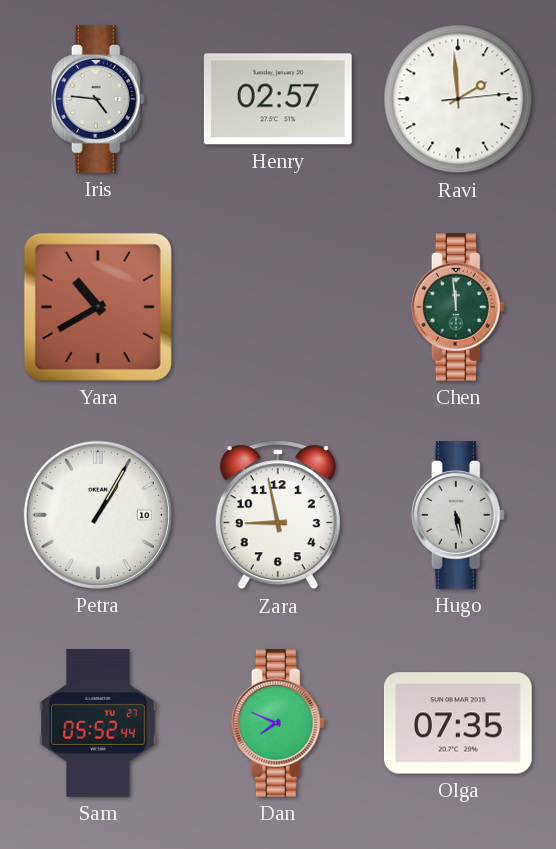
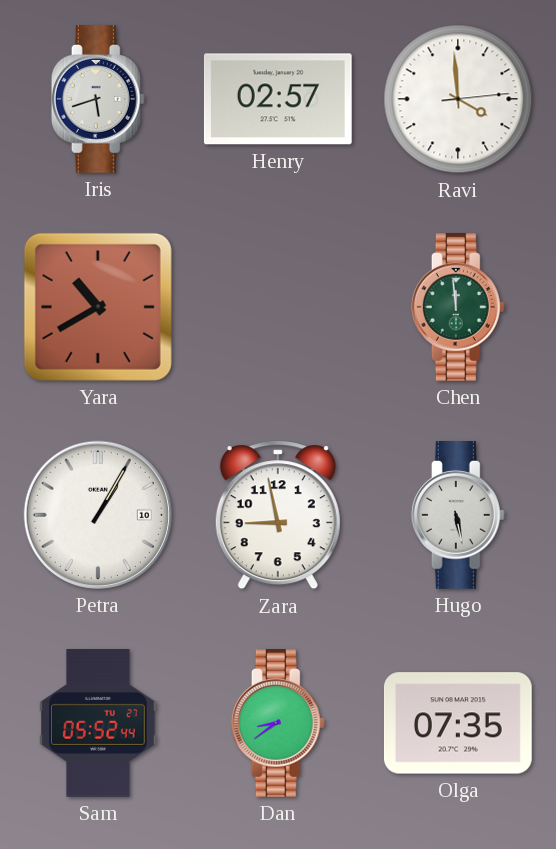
Iris: 4:46 -> 5:42 (98, 100)
Ravi: 1:59 -> 3:59 (458, 99)
Dan: 7:49 -> 8:39 (278, 724)
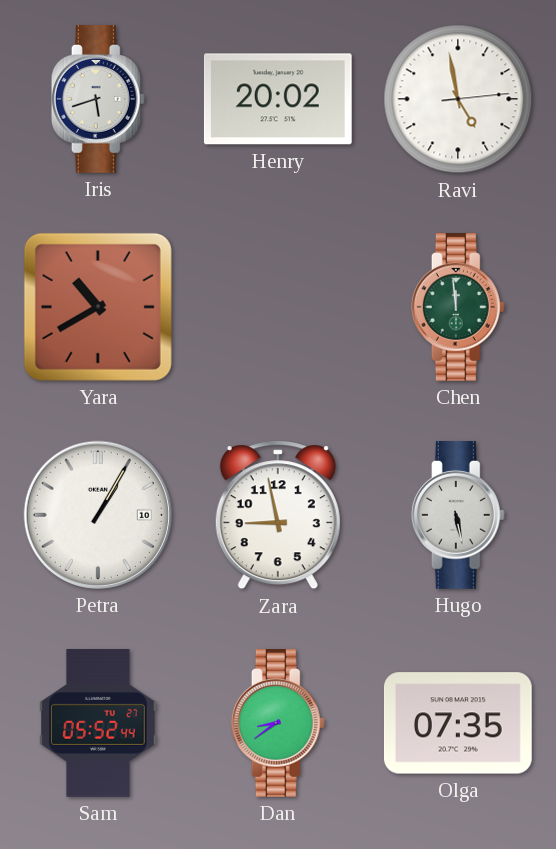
Henry: 02:57 -> 20:02 (278, 99)
Ravi: 3:59 -> 4:58 (458, 99)
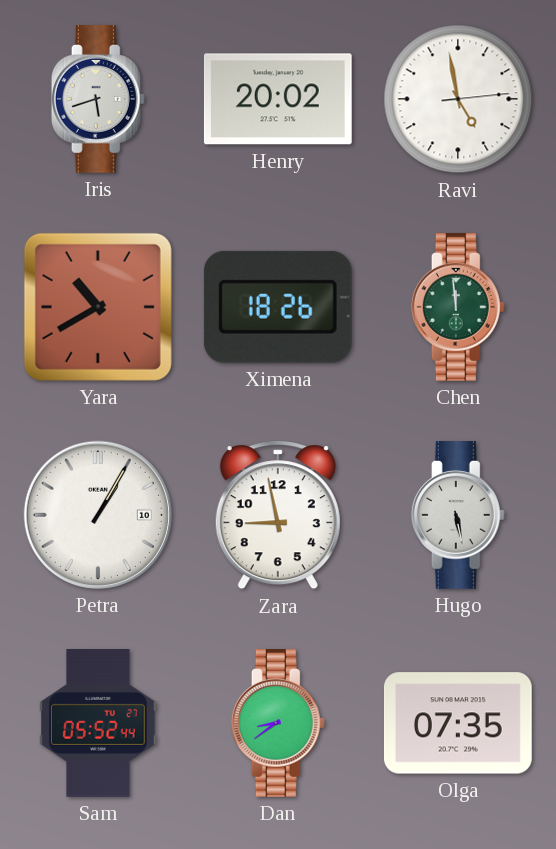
Ximena: none -> 18:26 (278, 307)
